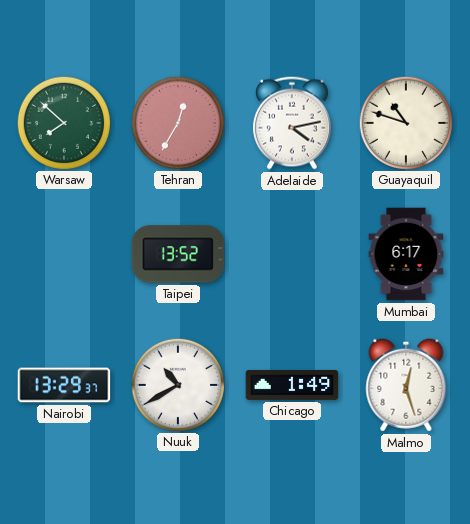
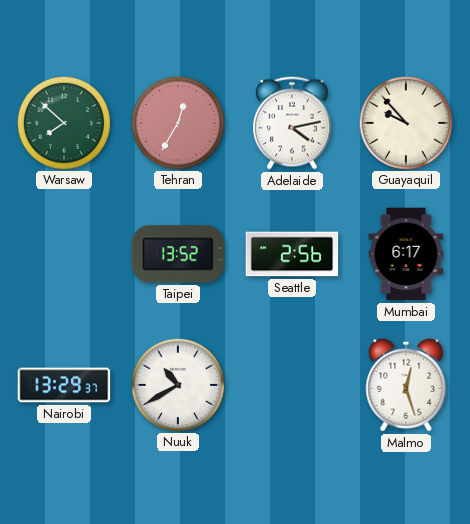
Guayaquil: 10:48 -> 9:53 (405, 122)
Seattle: none -> 2:56 (292, 254)
Chicago: 1:49 -> none (292, 385)
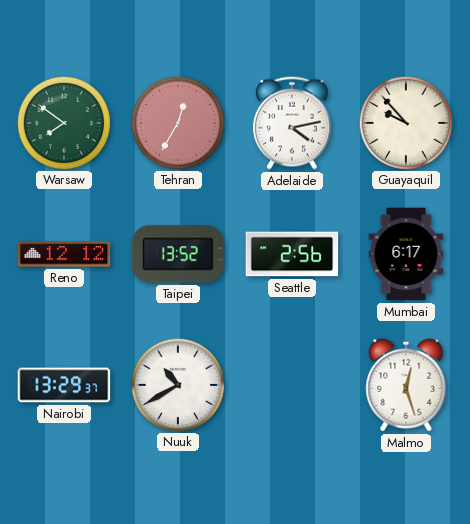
Warsaw: 7:52 -> 7:51 (63, 122)
Reno: none -> 12:12 (64, 254)
